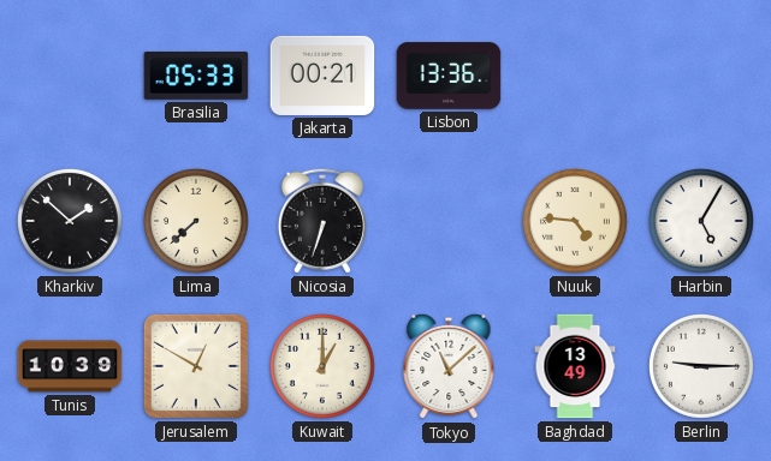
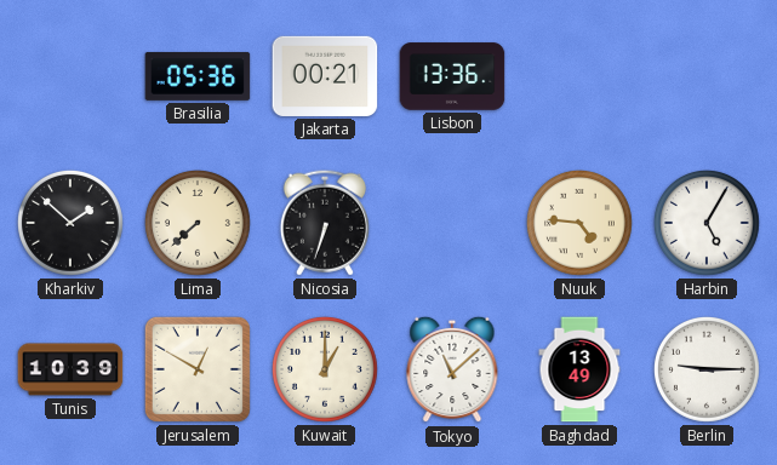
Brasilia: 05:33 -> 05:36 (198, 76)
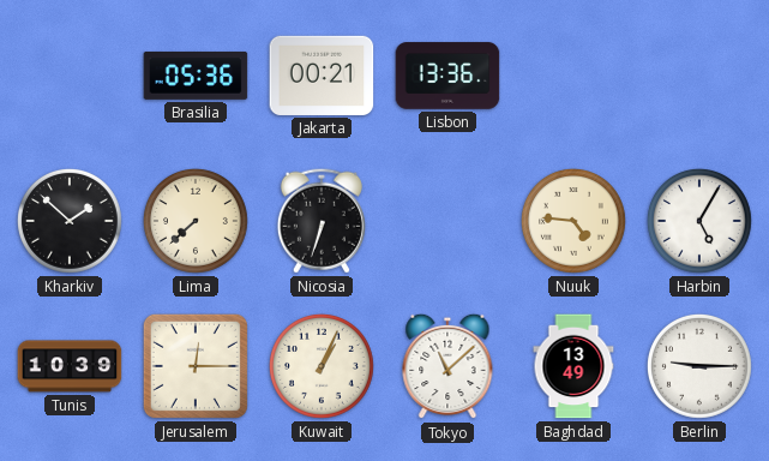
Jerusalem: 12:50 -> 12:15 (196, 366)
Kuwait: 1:00 -> 1:04 (322, 366)
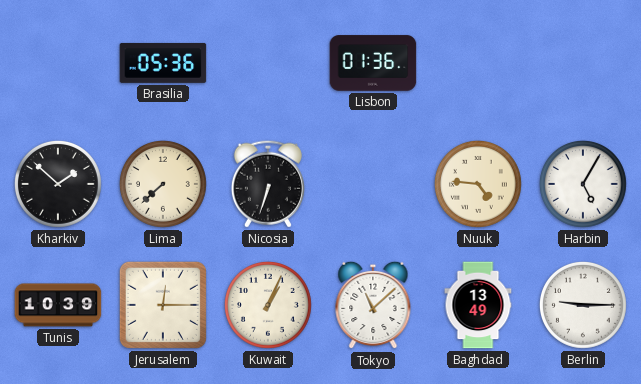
Jakarta: 00:21 -> none (322, 76)
Lisbon: 13:36 -> 01:36 (373, 63)
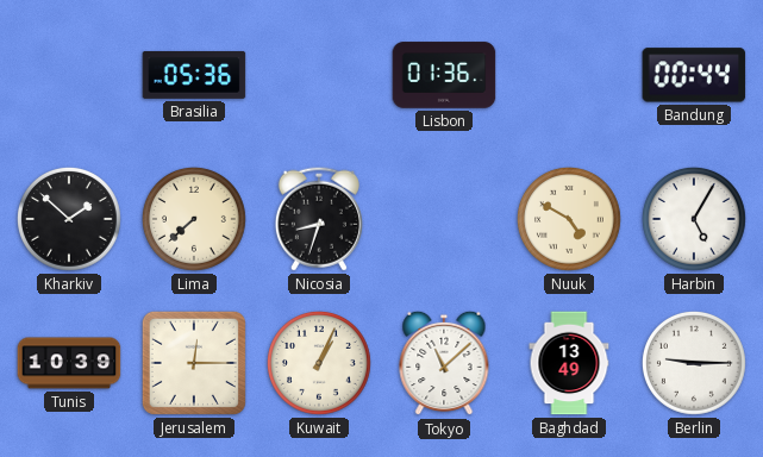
Bandung: none -> 00:44 (694, 75)
Nicosia: 6:33 -> 8:33 (319, 219)
Nuuk: 4:46 -> 4:50 (569, 219)
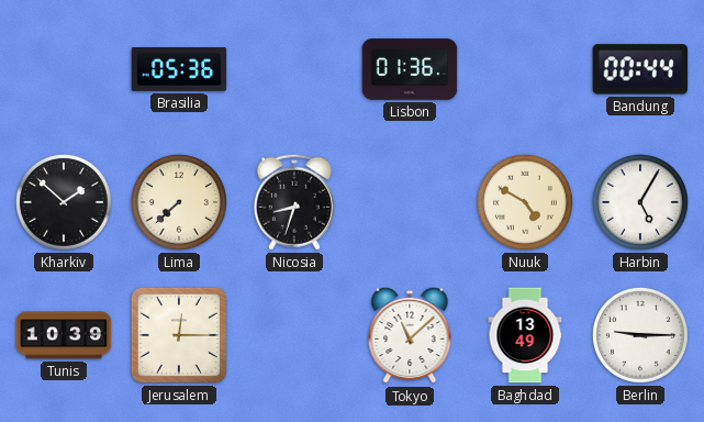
Kuwait: 1:04 -> none (319, 363)
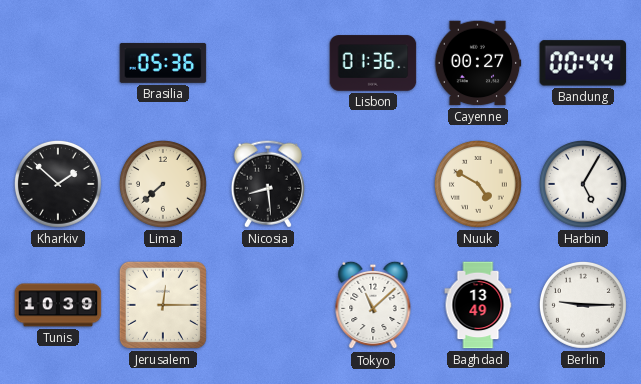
Cayenne: none -> 00:27 (478, 63)
Nicosia: 8:33 -> 8:29 (268, 184)
